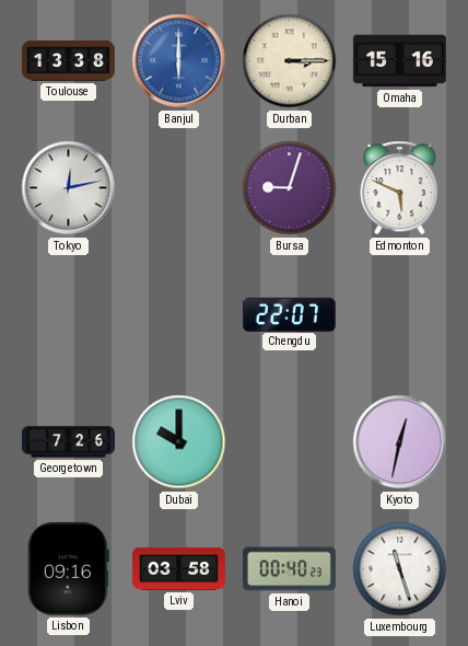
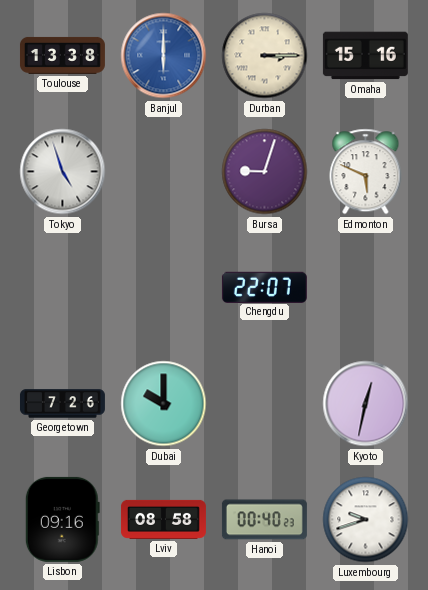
Tokyo: 12:13 -> 4:57 (63, 172)
Lviv: 03:58 -> 08:58 (163, 519)
Luxembourg: 11:27 -> 9:42 (366, 520)
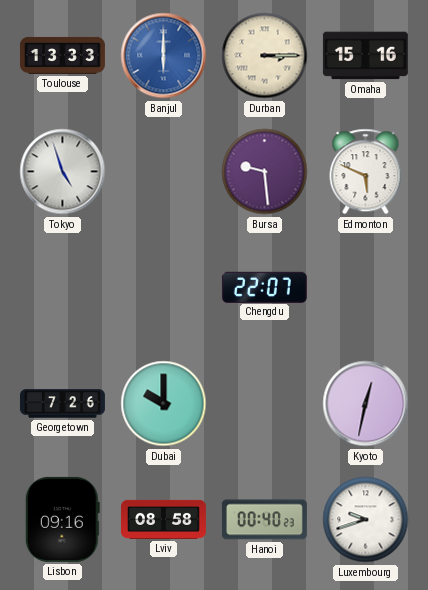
Toulouse: 13:38 -> 13:33 (62, 55)
Bursa: 9:03 -> 9:29 (265, 172)
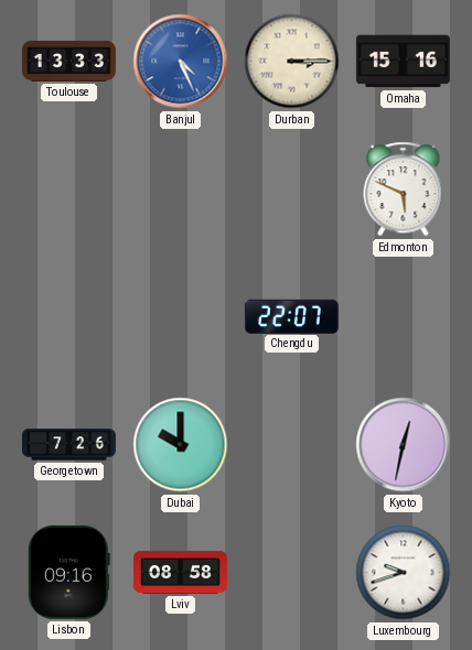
Banjul: 6:00 -> 4:26 (181, 62)
Tokyo: 4:57 -> none (63, 172)
Bursa: 9:29 -> none (265, 172)
Hanoi: 00:40 -> none (264, 520)
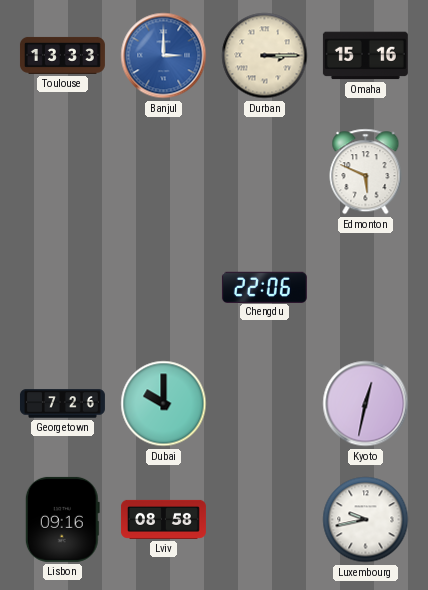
Banjul: 4:26 -> 3:00 (164, 56)
Chengdu: 22:07 -> 22:06 (264, 287)
Luxembourg: 9:42 -> 9:43 (366, 520)
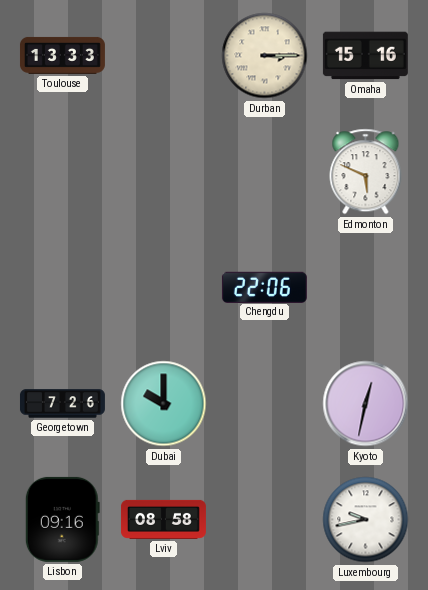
Banjul: 3:00 -> none (164, 56)
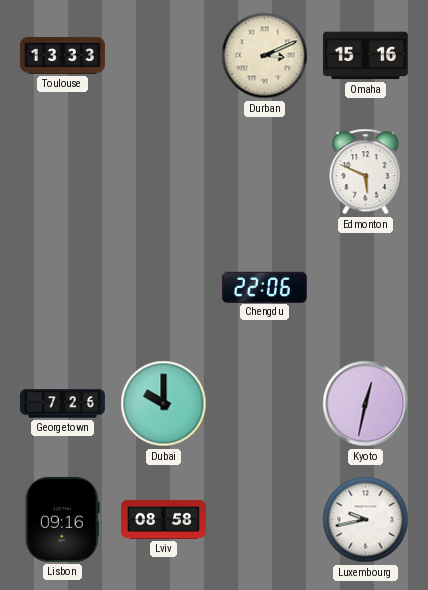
Durban: 3:15 -> 3:11 (265, 56)
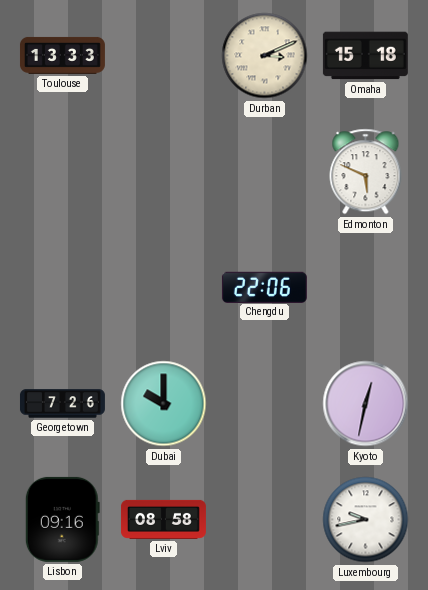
Omaha: 15:16 -> 15:18 (365, 56)
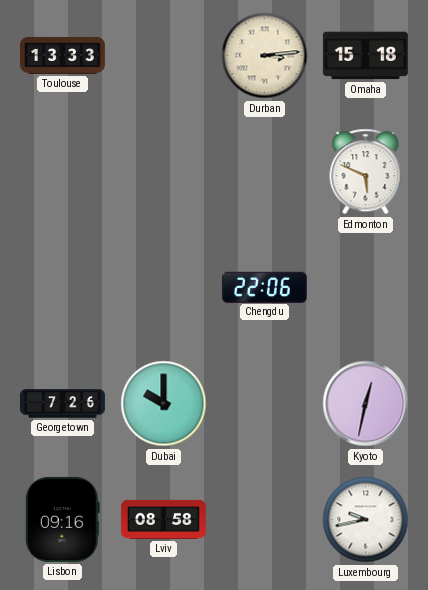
Durban: 3:11 -> 3:14 (265, 56)
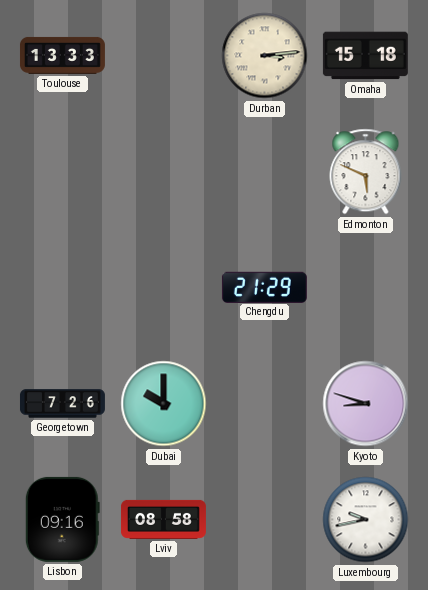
Chengdu: 22:06 -> 21:29 (264, 287)
Kyoto: 12:32 -> 8:48 (366, 404)
